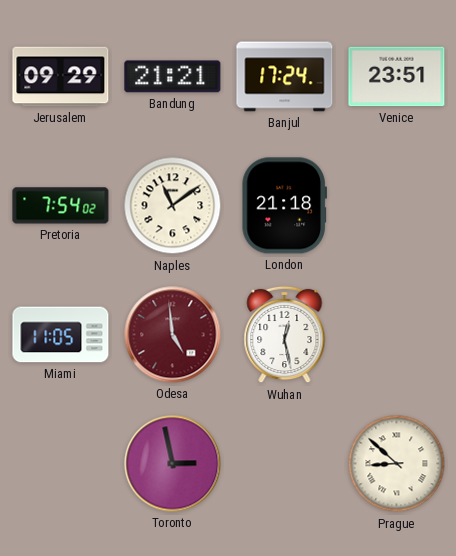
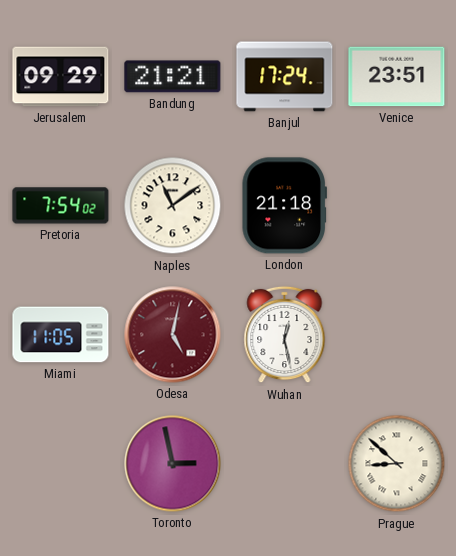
Odesa: 4:59 -> 5:02 (173, 335)
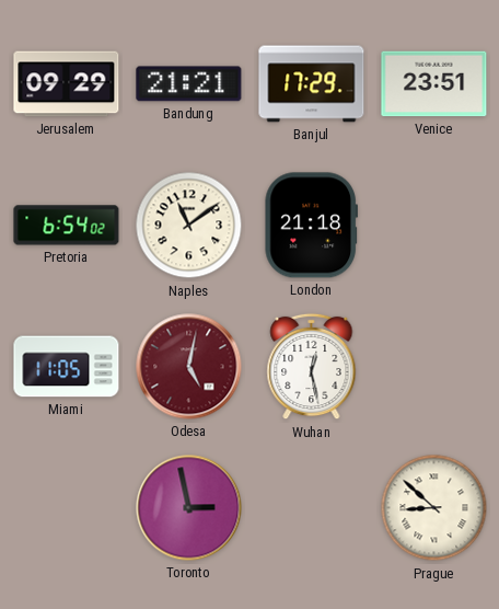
Banjul: 17:24 -> 17:29 (312, 84)
Pretoria: 7:54 -> 6:54 (67, 226)
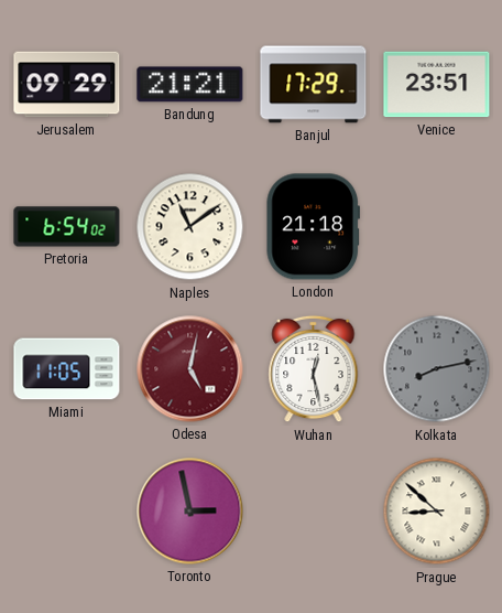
Kolkata: none -> 8:13 (437, 369)
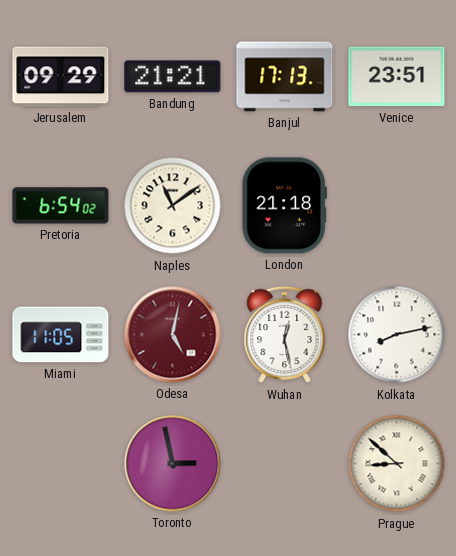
Banjul: 17:29 -> 17:13 (285, 77)
Kolkata dial: grey -> white (397, 335)
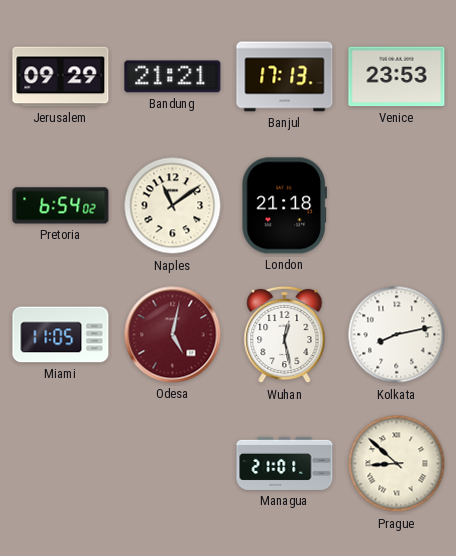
Venice: 23:51 -> 23:53 (397, 77)
Toronto: 2:58 -> none (173, 464)
Managua: none -> 21:01 (285, 463)
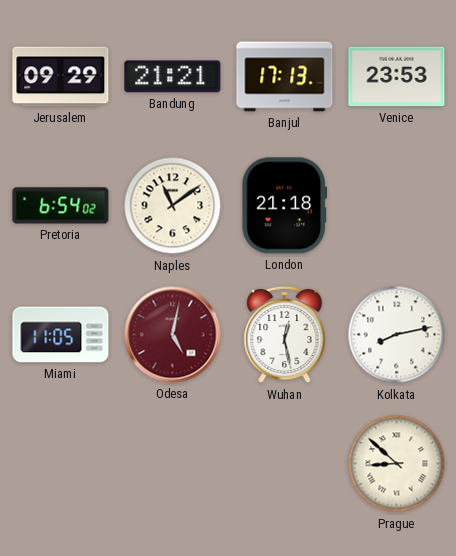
Managua: 21:01 -> none (285, 463)
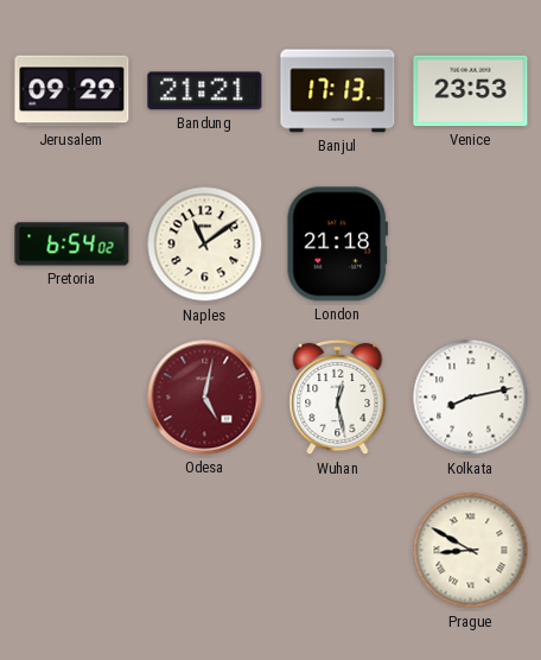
Miami: 11:05 -> none (61, 335)
Prague: 8:52 -> 8:50 (471, 551)
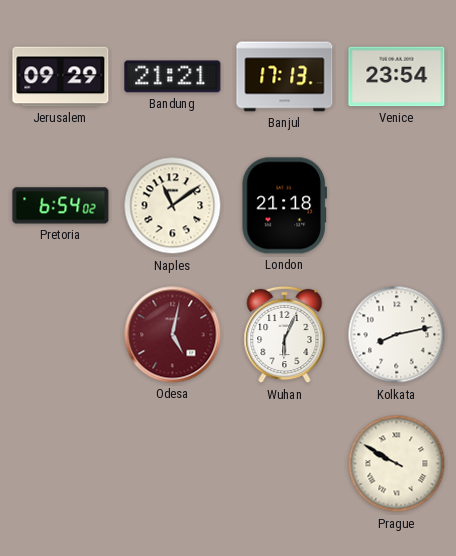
Venice: 23:53 -> 23:54 (397, 77)
Wuhan: 12:28 -> 6:04 (285, 335)
Prague: 8:50 -> 9:50 (397, 464)
